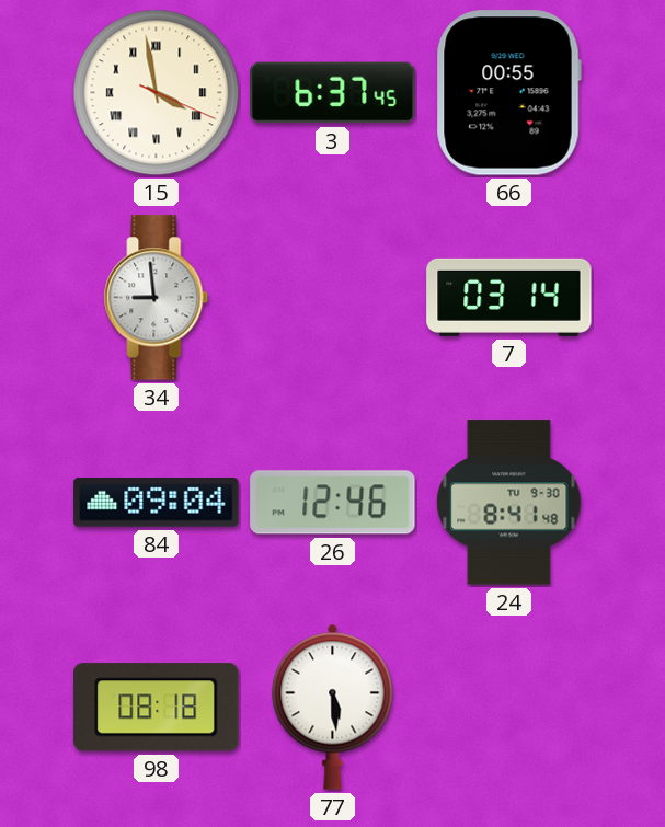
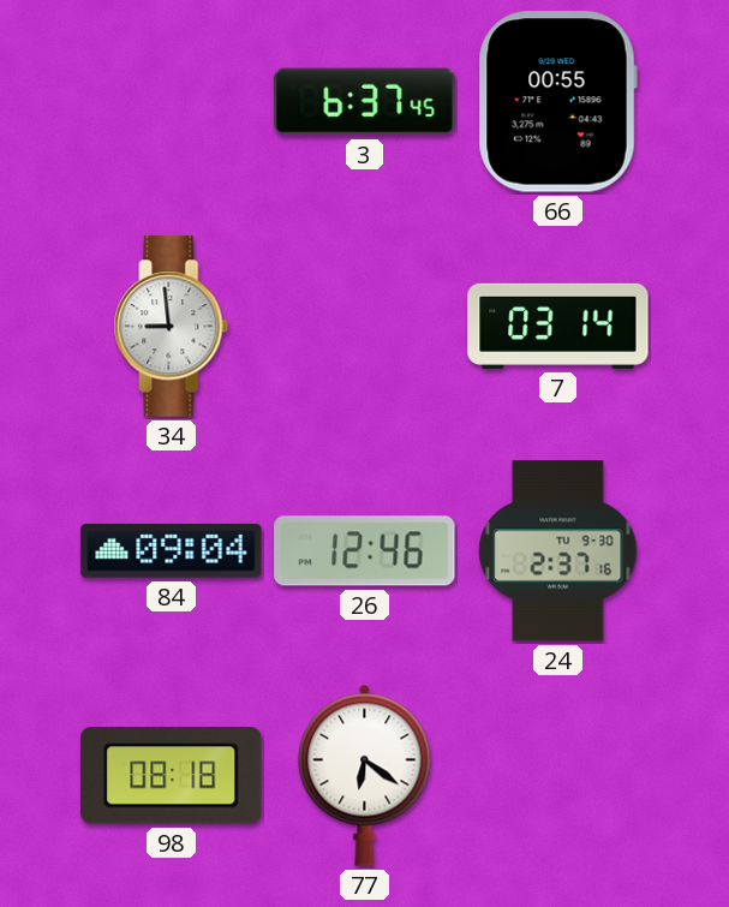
15: 3:58 -> none (157, 93)
24: 8:41 -> 2:37 (558, 551)
77: 5:29 -> 6:21 (365, 775)
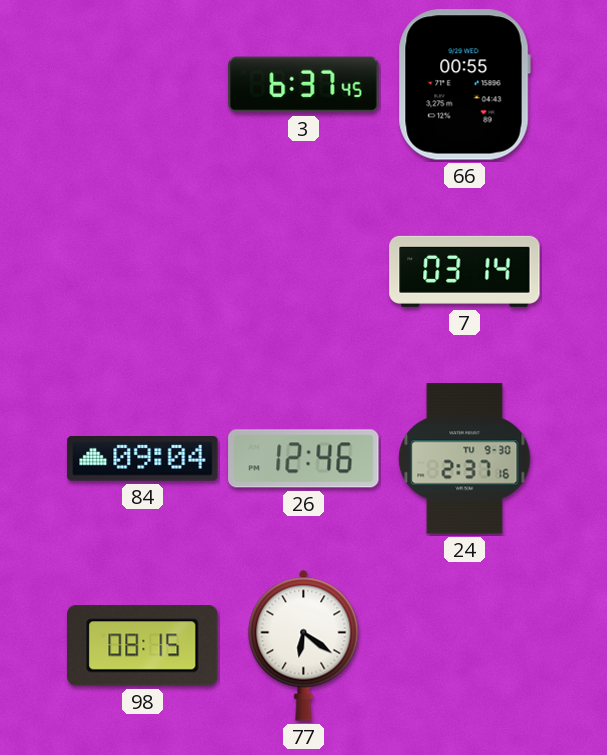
34: 8:59 -> none (172, 327)
98: 08:18 -> 08:15 (143, 646)
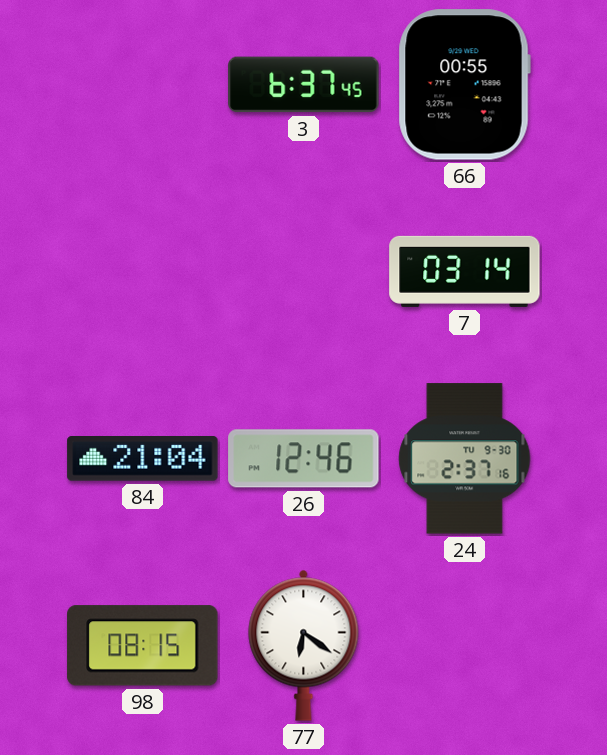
84: 09:04 -> 21:04 (143, 459)
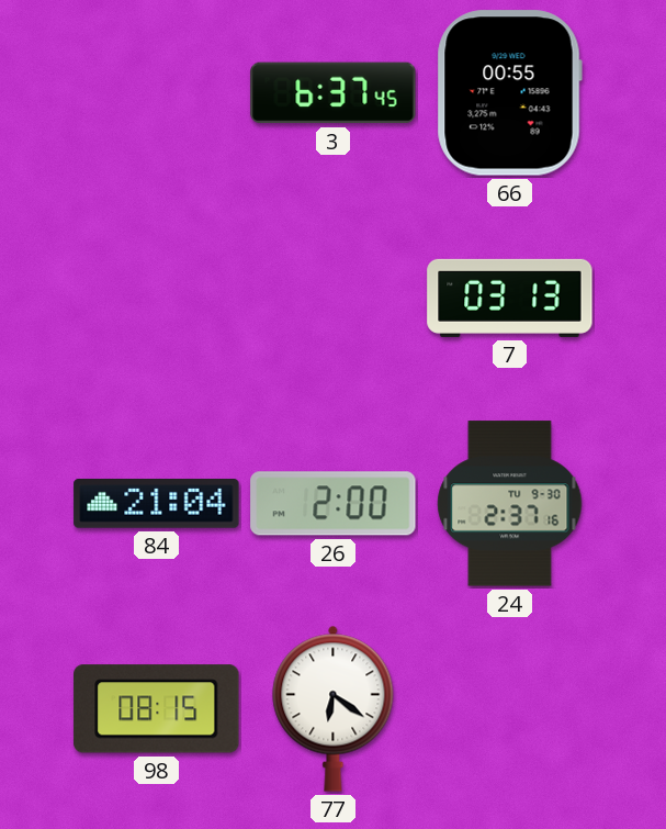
7: 03:14 -> 03:13 (510, 298)
26: 12:46 -> 2:00 (334, 504)
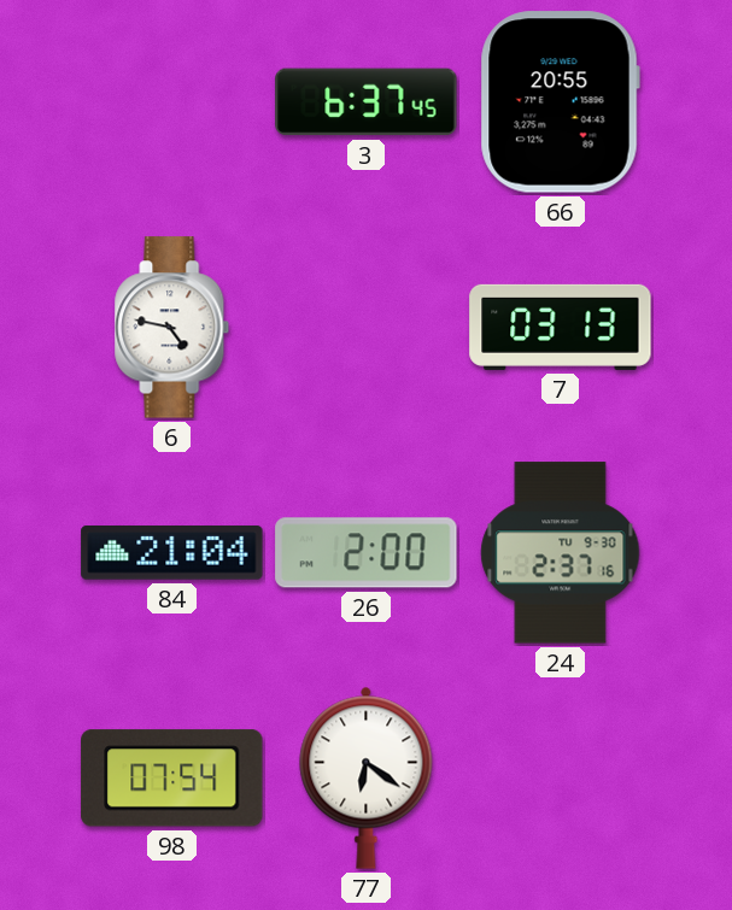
66: 00:55 -> 20:55 (560, 102)
6: none -> 4:47 (172, 328)
98: 08:15 -> 07:54 (172, 779)
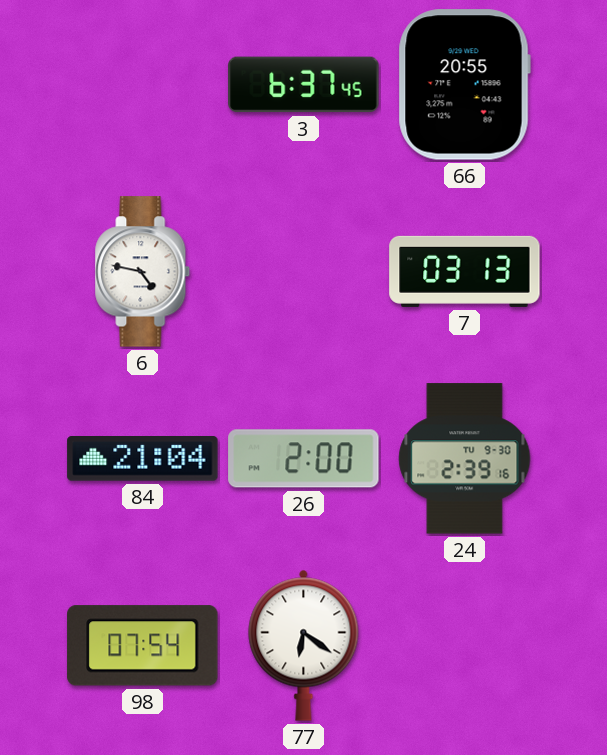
24: 2:37 -> 2:39 (465, 459)
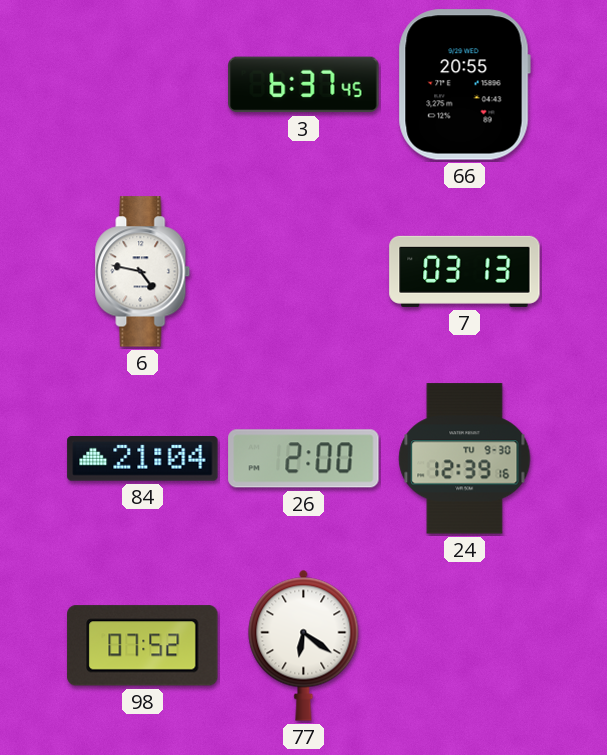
24: 2:39 -> 12:39 (465, 459)
98: 07:54 -> 07:52 (143, 646)
